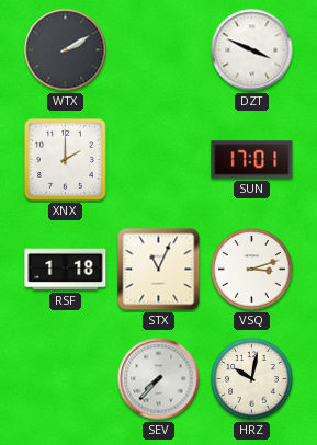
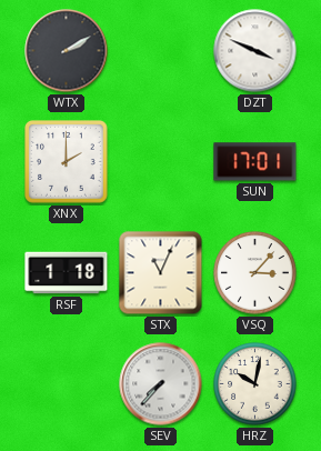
VSQ: 3:12 -> 3:07 (255, 273)
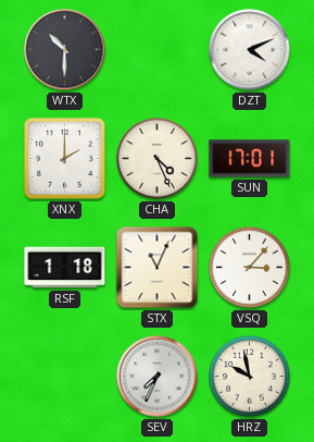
WTX: 2:10 -> 10:30 (65, 50)
DZT: 3:49 -> 4:11 (250, 50)
CHA: none -> 4:26 (158, 159)
SEV: 7:37 -> 7:34 (158, 377)
HRZ: 10:02 -> 9:58 (250, 377)
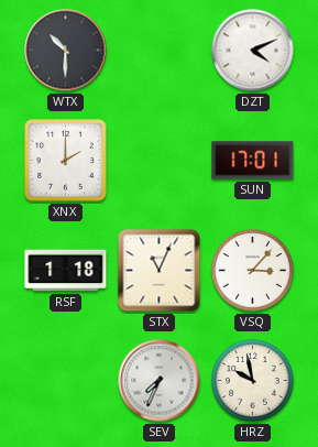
CHA: 4:26 -> none (158, 159)
